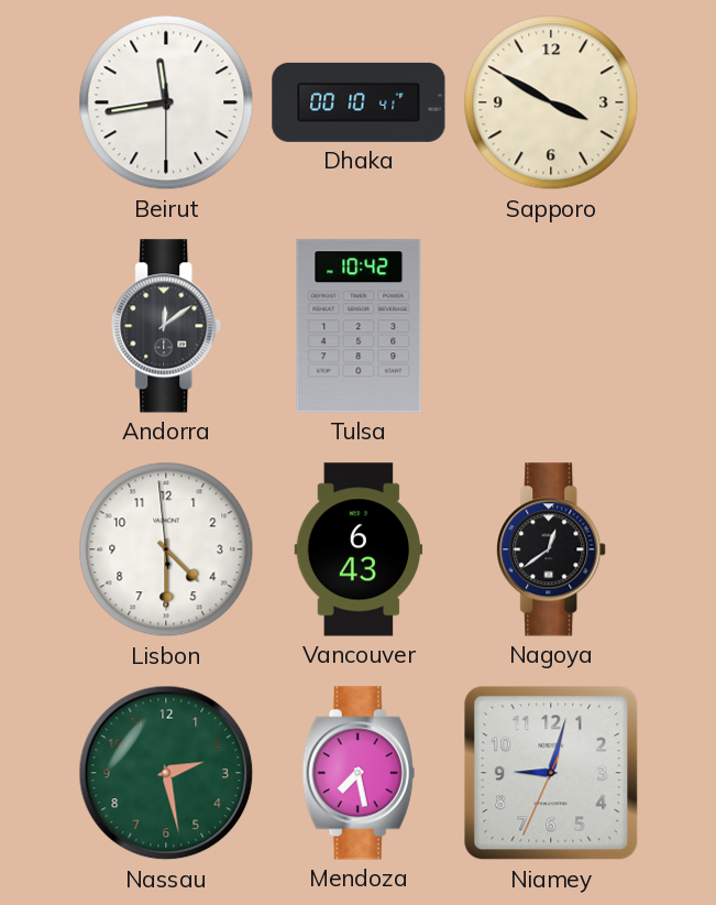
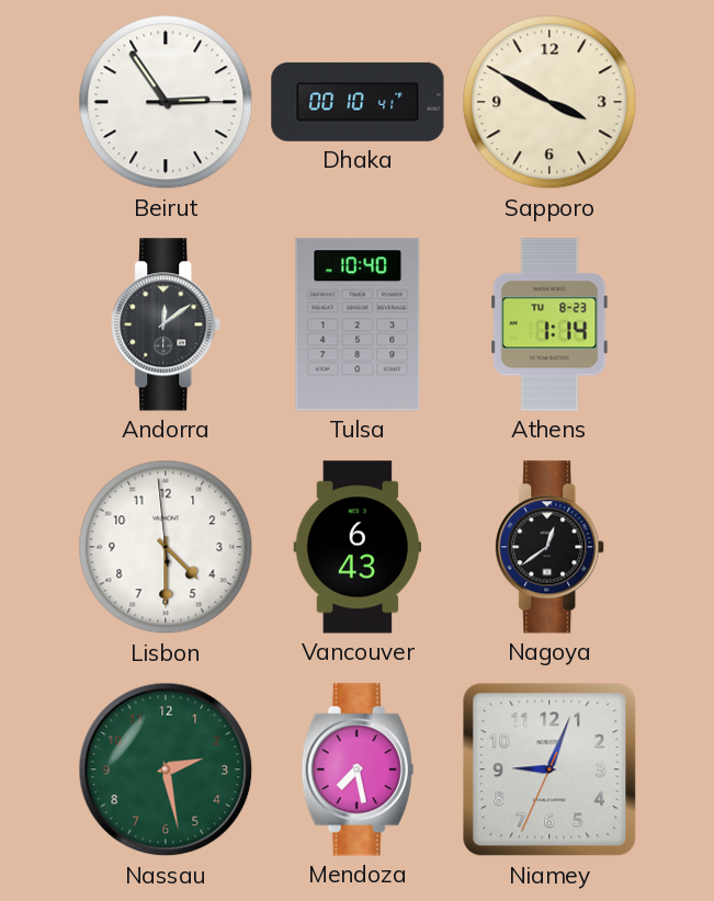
Beirut: 11:43 -> 2:54 (166, 102)
Tulsa: 10:42 -> 10:40 (358, 324)
Athens: none -> 1:14 (549, 324)
Niamey: 9:02 -> 9:03 (549, 769)
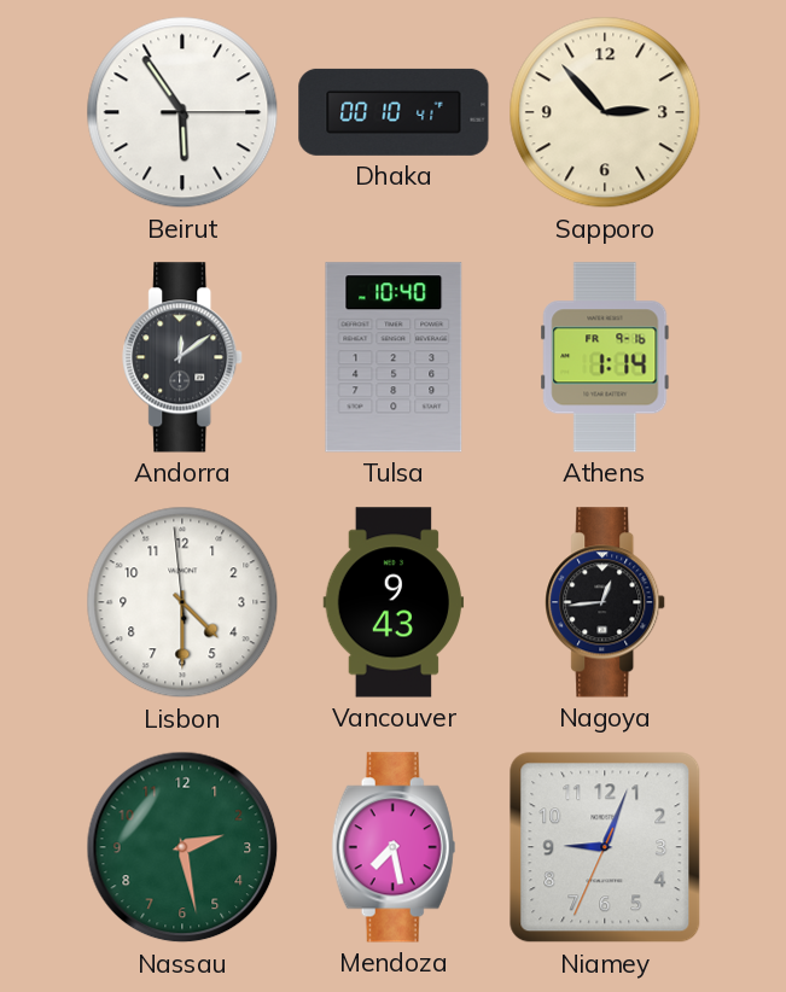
Beirut: 2:54 -> 5:54 (182, 112)
Sapporo: 3:50 -> 2:53 (605, 112)
Athens date: TU 8-23 -> FR 9-16 (605, 357)
Vancouver: 6:43 -> 9:43 (394, 602)
Nagoya: 12:39 -> 12:44 (606, 602)
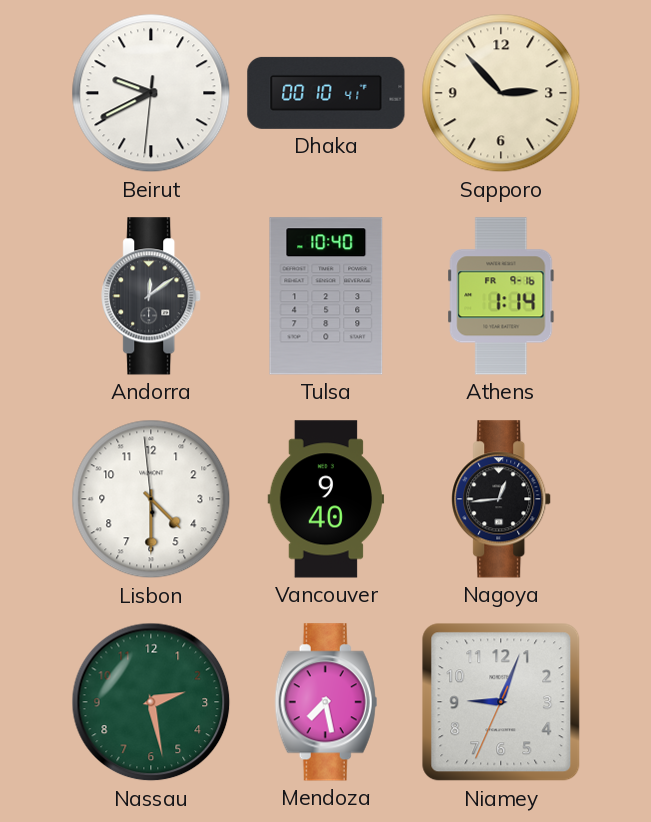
Beirut: 5:54 -> 9:40 (151, 93)
Vancouver: 9:43 -> 9:40 (326, 499)
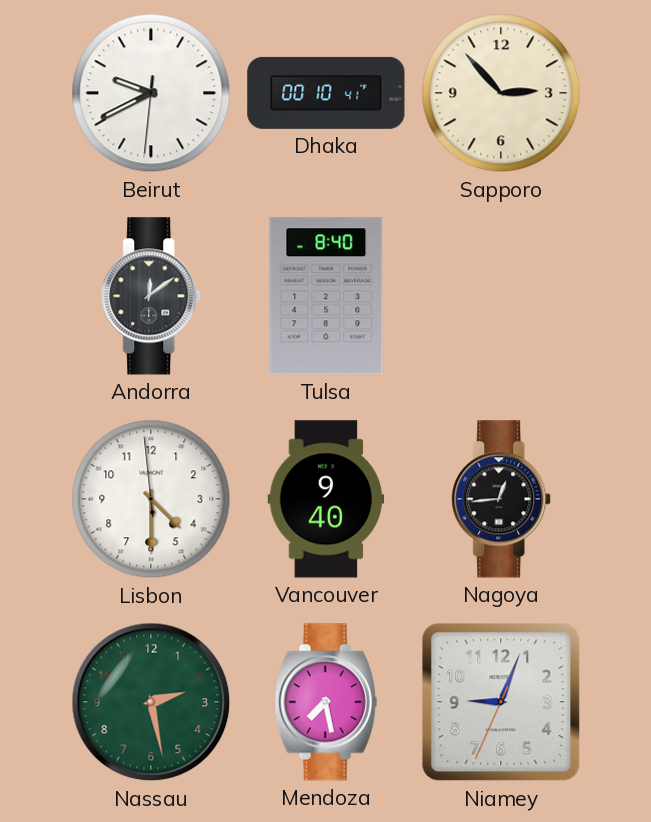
Tulsa: 10:40 -> 8:40 (326, 296)
Athens: 1:14 -> none (501, 296)
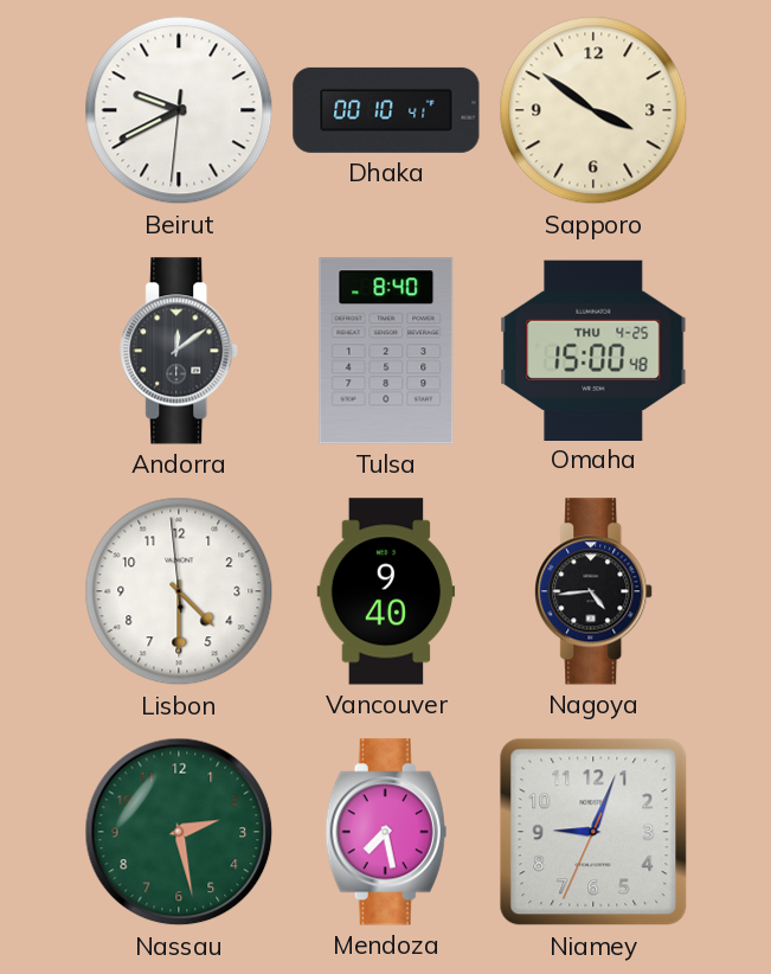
Sapporo: 2:53 -> 3:51 (593, 110)
Omaha: none -> 15:00 (593, 350)
Nagoya: 12:44 -> 4:44 (595, 591)
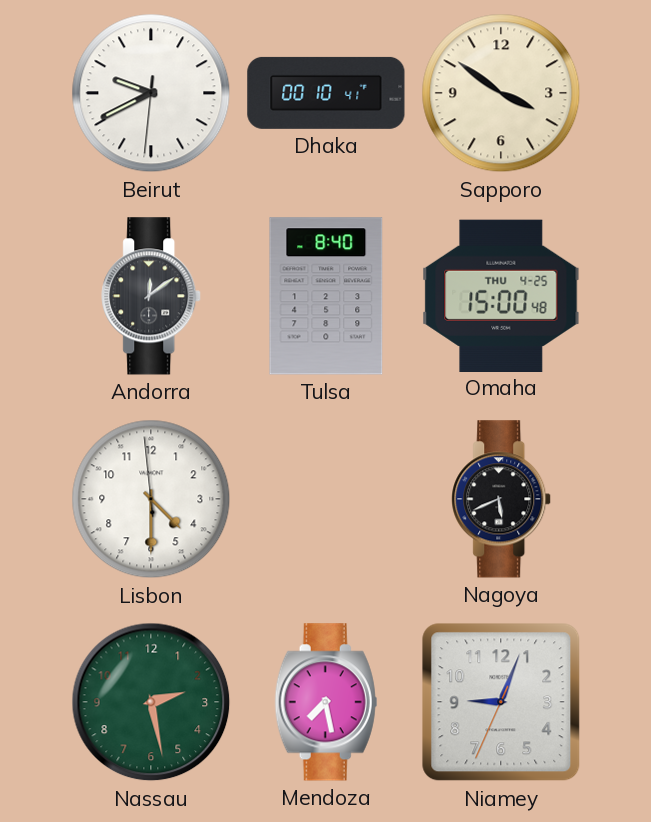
Vancouver: 9:40 -> none (386, 591)
Nagoya: 4:44 -> 5:41 (502, 499)
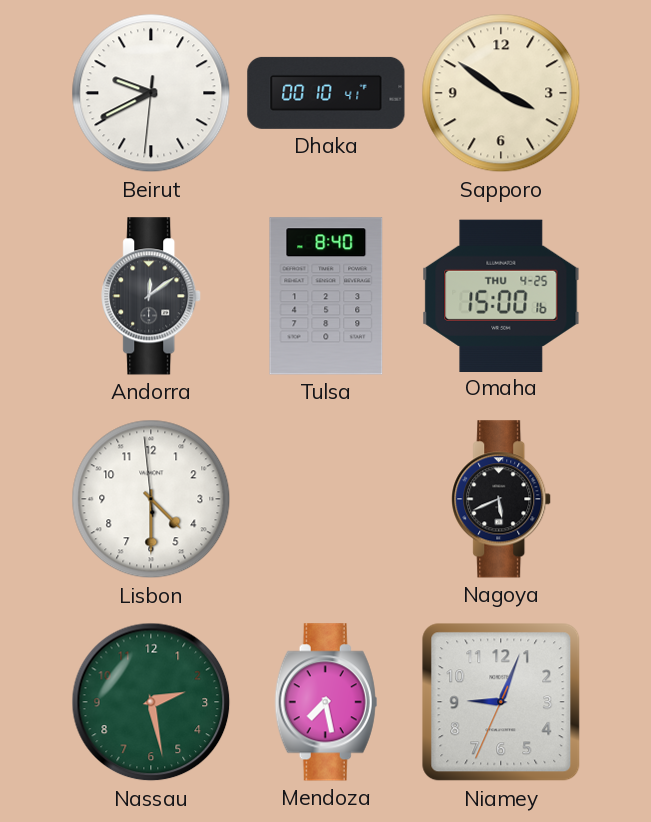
Omaha: 15:00:48 -> 15:00:16 (501, 295)
